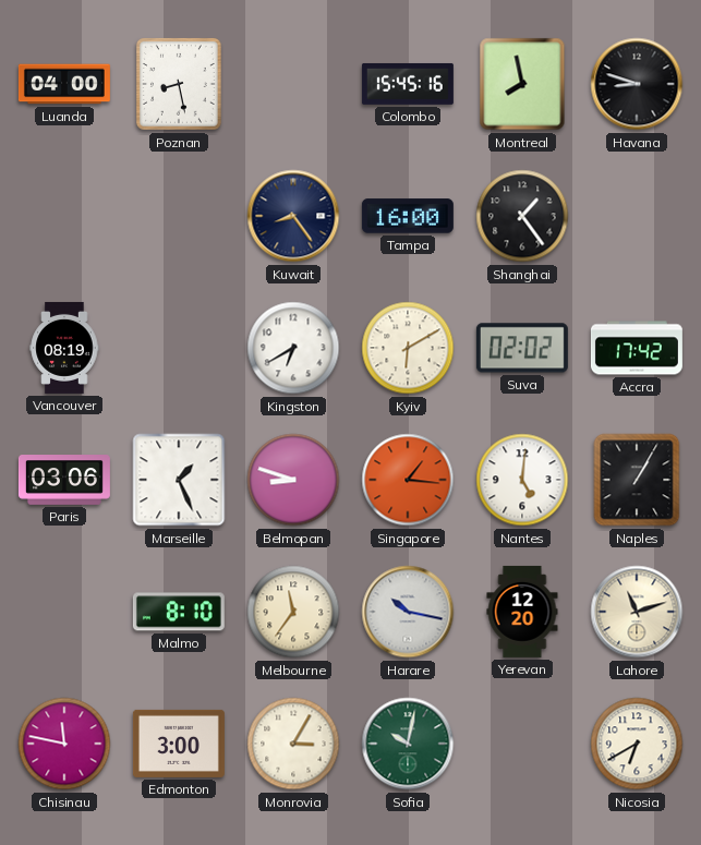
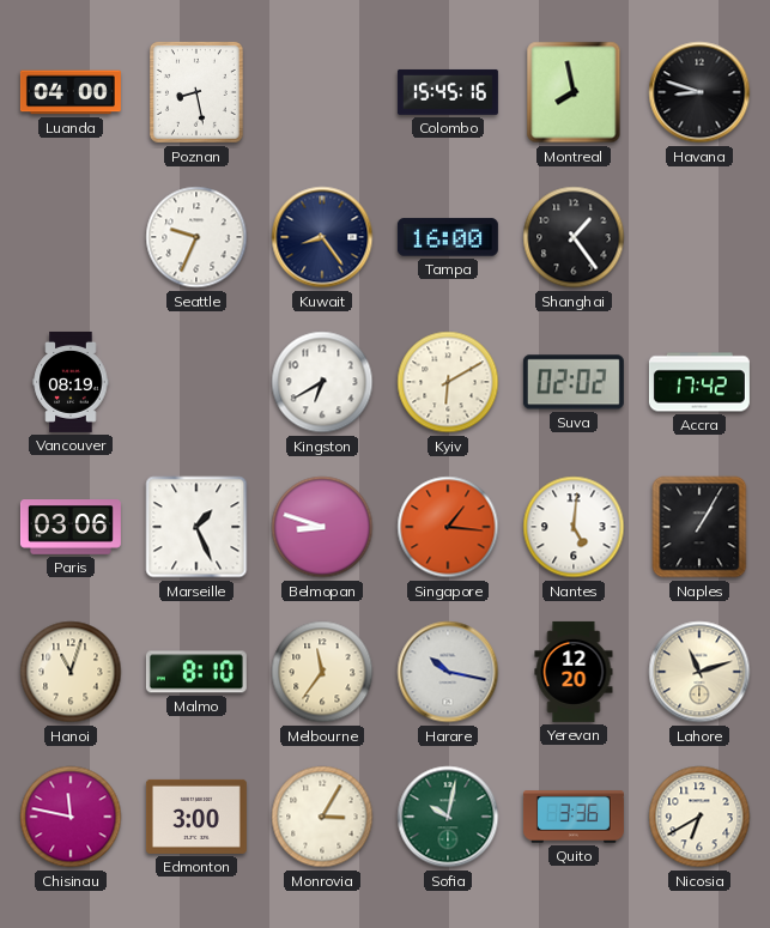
Seattle: none -> 9:34 (196, 237)
Hanoi: none -> 11:03 (71, 672)
Quito: none -> 3:36 (574, 817)
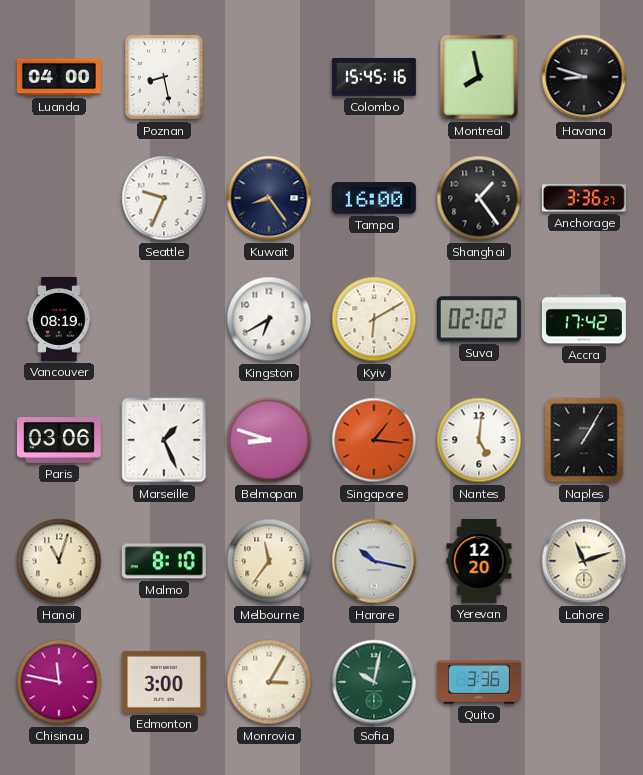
Anchorage: none -> 3:36 (584, 198)
Nicosia: 6:40 -> none (699, 817)
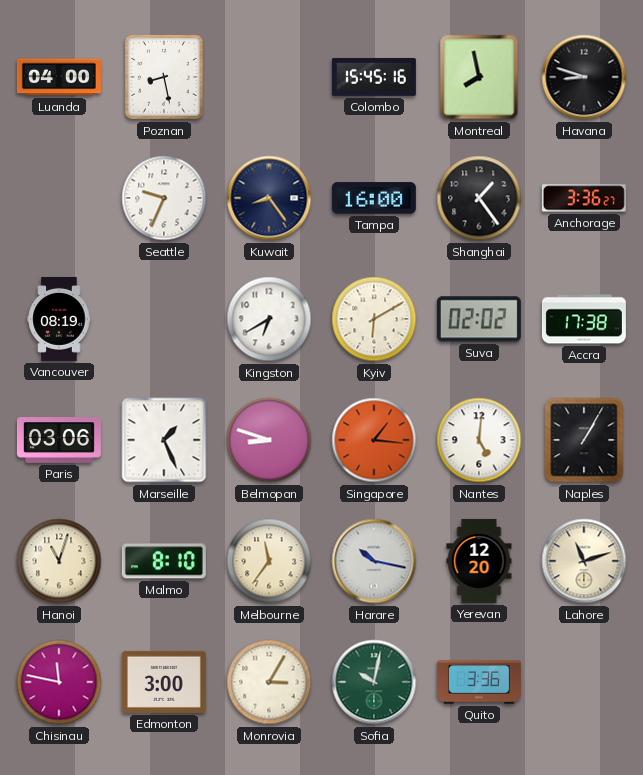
Accra: 17:42 -> 17:38 (584, 319)
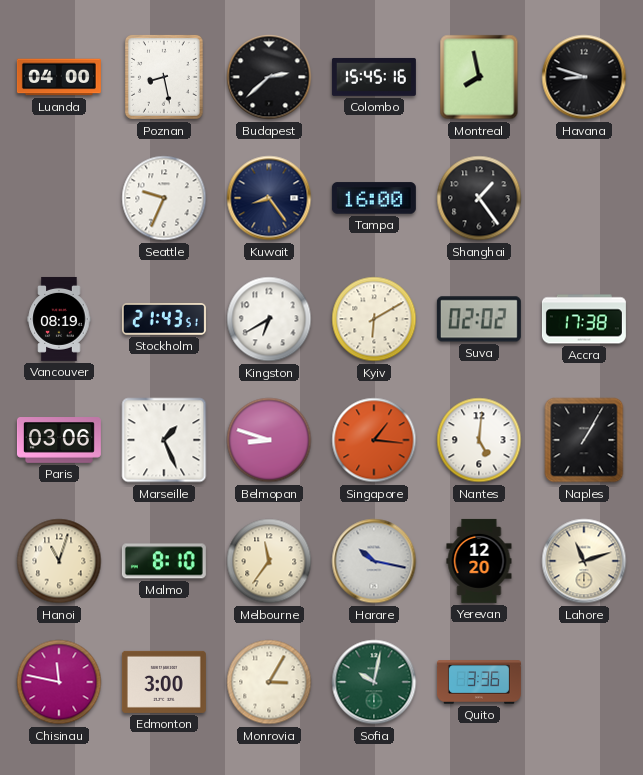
Budapest: none -> 2:38 (269, 77)
Anchorage: 3:36 -> none (584, 198)
Stockholm: none -> 21:43 (164, 319)
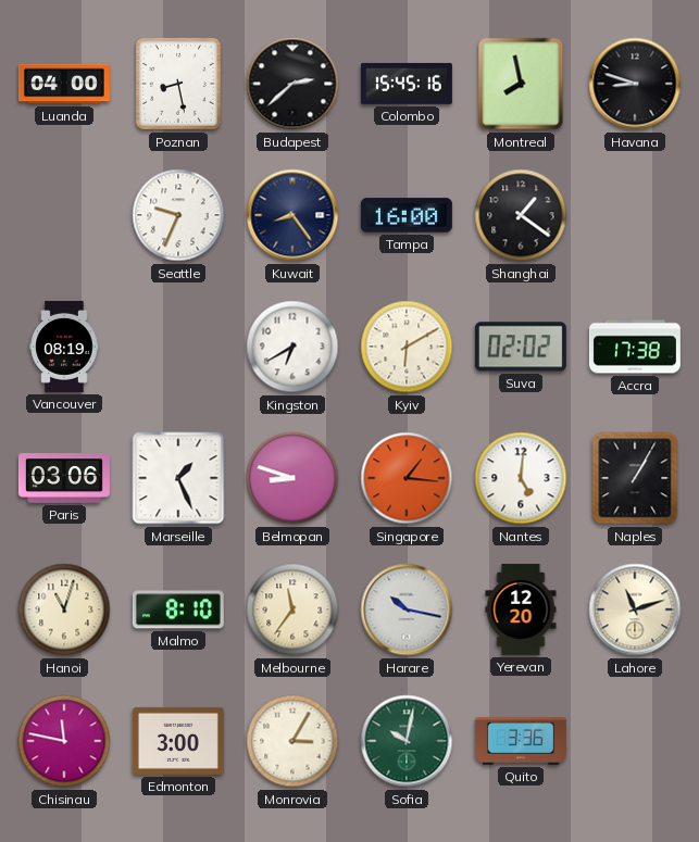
Shanghai: 1:24 -> 1:21 (521, 215)
Stockholm: 21:43 -> none (164, 319)
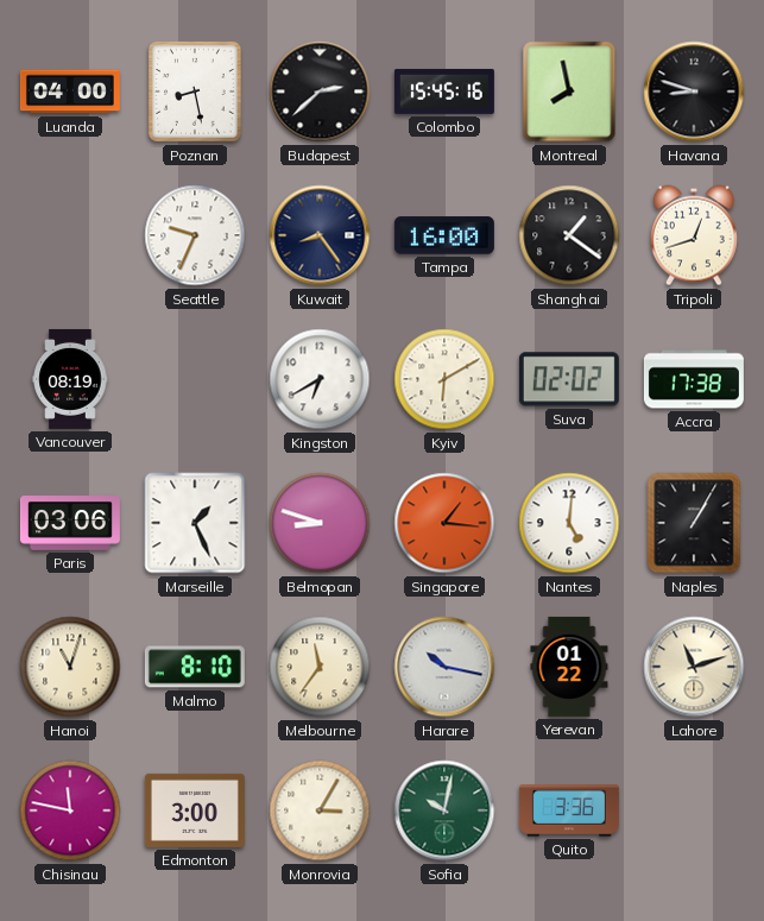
Tripoli: none -> 12:42 (694, 235)
Yerevan: 12:20 -> 01:22 (569, 667)
